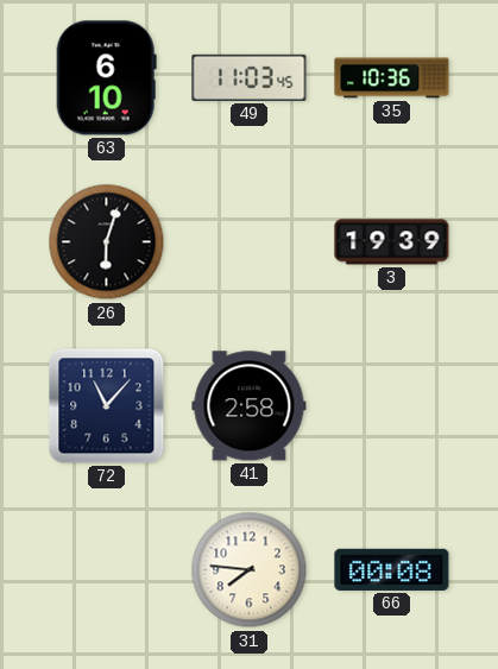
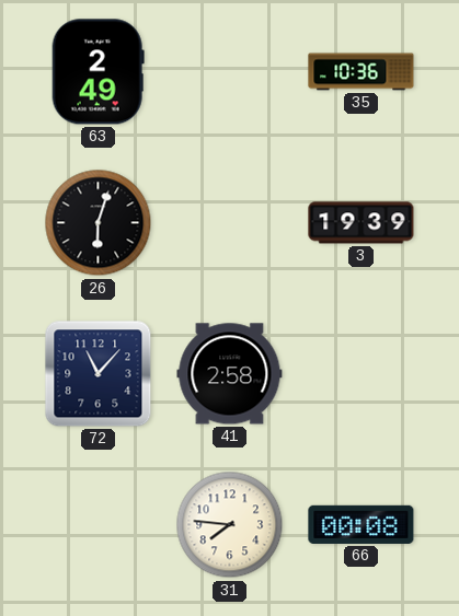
63: 6:10 -> 2:49 (97, 72)
49: 11:03 -> none (250, 77)
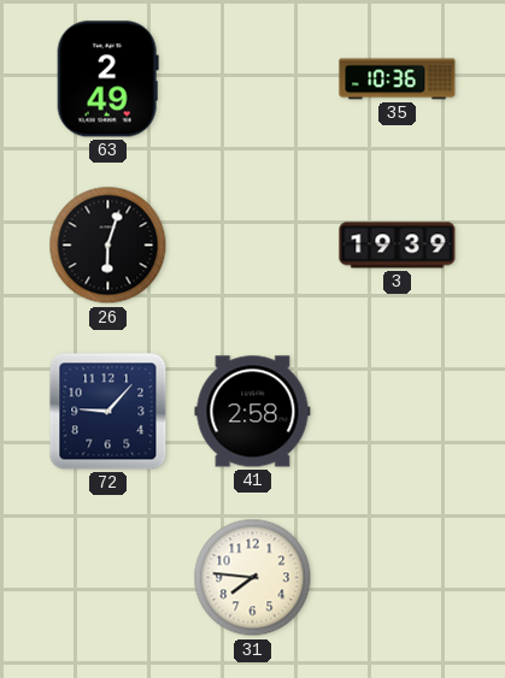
72: 11:07 -> 9:07 (108, 412)
66: 00:08 -> none (362, 524)
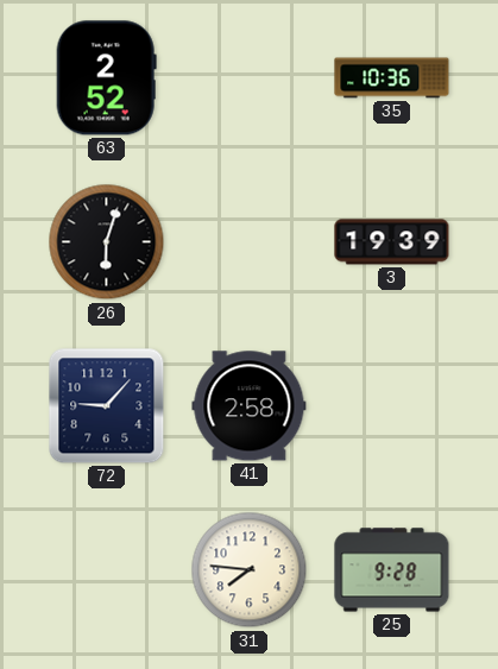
63: 2:49 -> 2:52 (106, 78)
25: none -> 9:28 (392, 570)
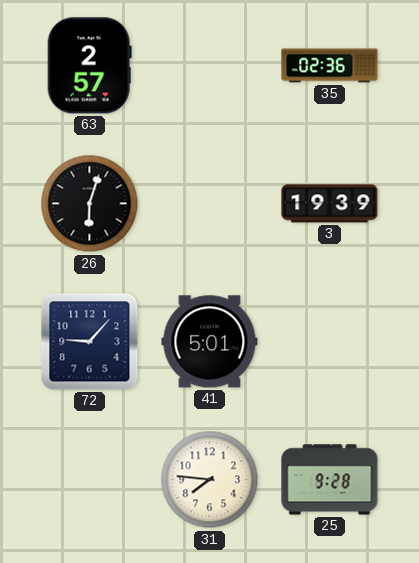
63: 2:52 -> 2:57 (89, 66)
35: 10:36 -> 02:36 (330, 66)
41: 2:58 -> 5:01 (210, 342)
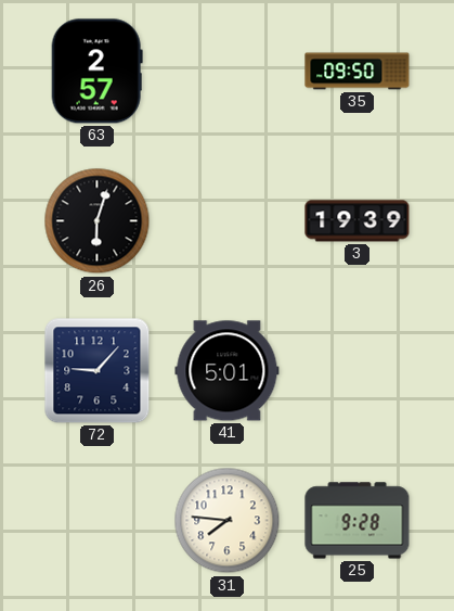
35: 02:36 -> 09:50 (358, 72)
